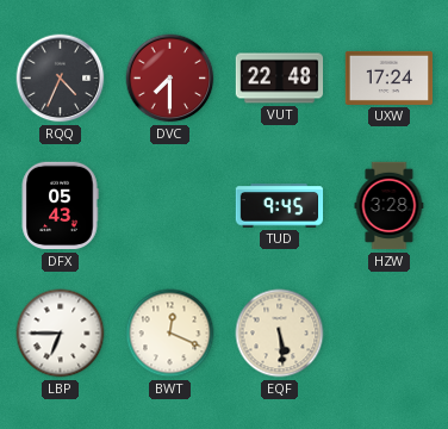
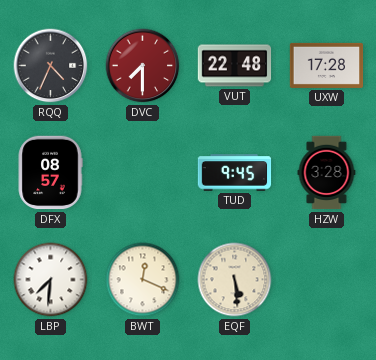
UXW: 17:24 -> 17:28 (327, 65)
DFX: 05:43 -> 08:57 (50, 173)
LBP: 6:45 -> 7:31 (51, 280)
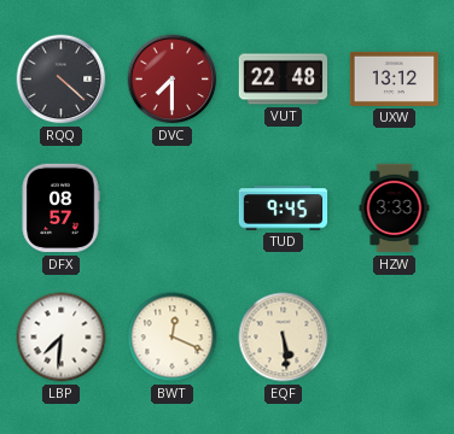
RQQ: 4:34 -> 4:22 (62, 80)
UXW: 17:28 -> 13:12 (395, 78)
HZW: 3:28 -> 3:33 (395, 209)
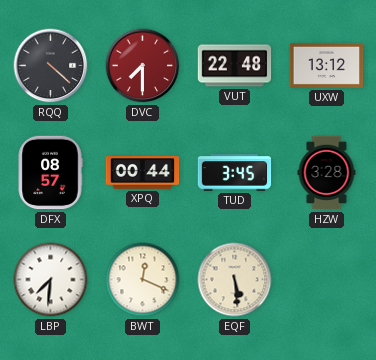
XPQ: none -> 00:44 (143, 173)
TUD: 9:45 -> 3:45 (235, 173)
HZW: 3:33 -> 3:28 (327, 173)
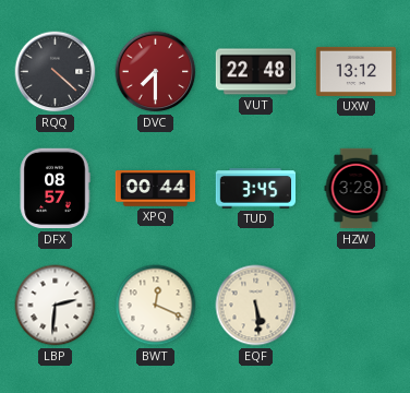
LBP: 7:31 -> 2:31 (56, 306)
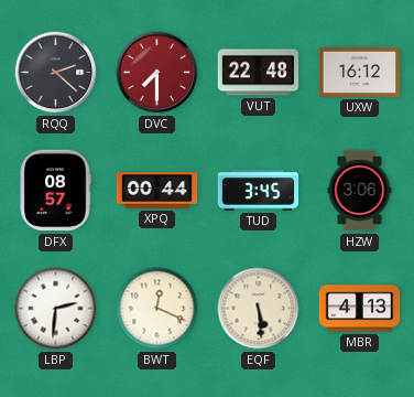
RQQ: 4:22 -> 2:22 (56, 73)
UXW: 13:12 -> 16:12 (360, 72)
HZW: 3:28 -> 3:06 (360, 191)
MBR: none -> 4:13 (360, 309)
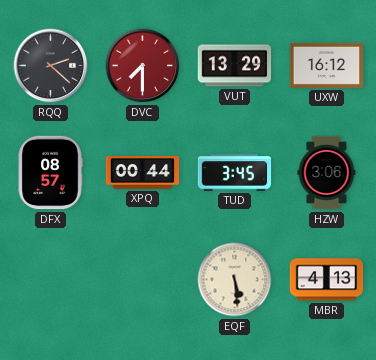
VUT: 22:48 -> 13:29 (235, 66)
LBP: 2:31 -> none (56, 309)
BWT: 12:19 -> none (157, 309)
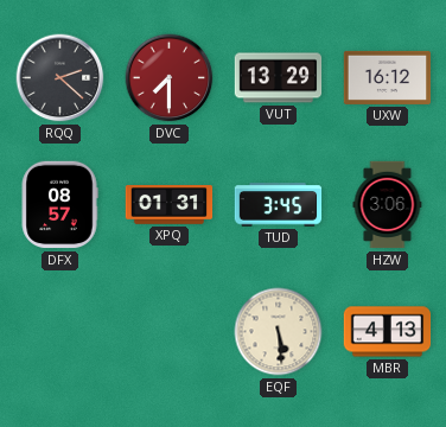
XPQ: 00:44 -> 01:31 (170, 205)
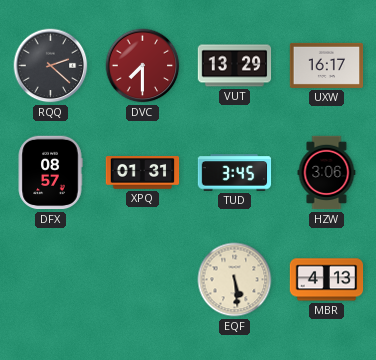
UXW: 16:12 -> 16:17 (327, 65)
